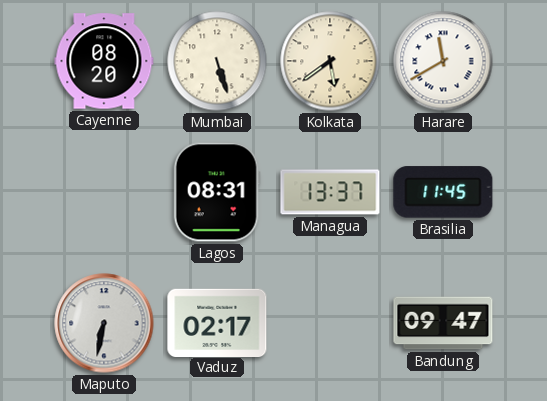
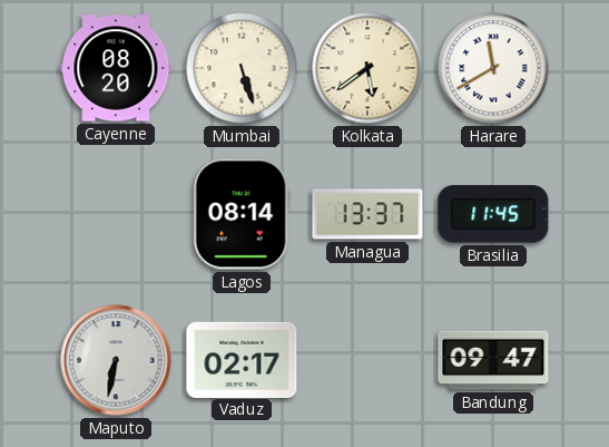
Lagos: 08:31 -> 08:14 (242, 214)
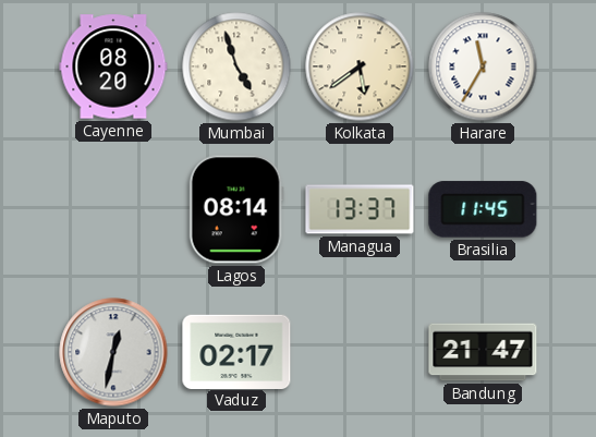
Mumbai: 5:27 -> 4:57 (236, 66)
Harare: 11:40 -> 11:35 (483, 66)
Maputo: 6:32 -> 12:32 (113, 352)
Bandung: 09:47 -> 21:47 (483, 352)
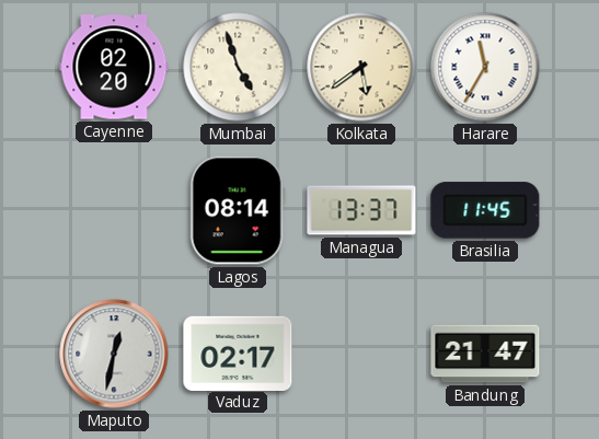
Cayenne: 08:20 -> 02:20 (114, 67)
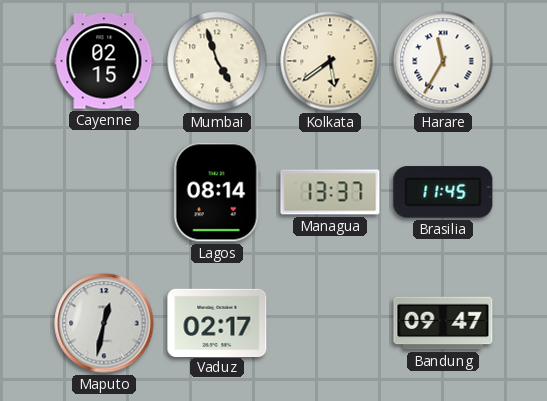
Cayenne: 02:20 -> 02:15 (104, 61)
Bandung: 21:47 -> 09:47 (443, 323)
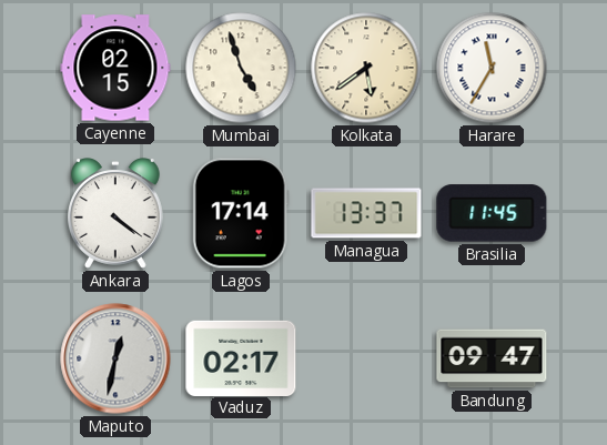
Ankara: none -> 4:21 (115, 213)
Lagos: 08:14 -> 17:14 (241, 213)
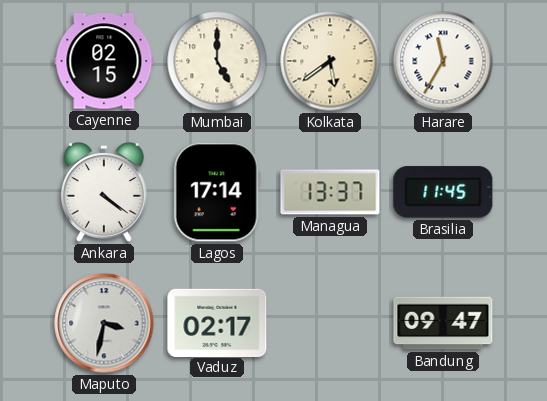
Mumbai: 4:57 -> 5:00 (217, 61)
Maputo: 12:32 -> 3:32 (104, 323)
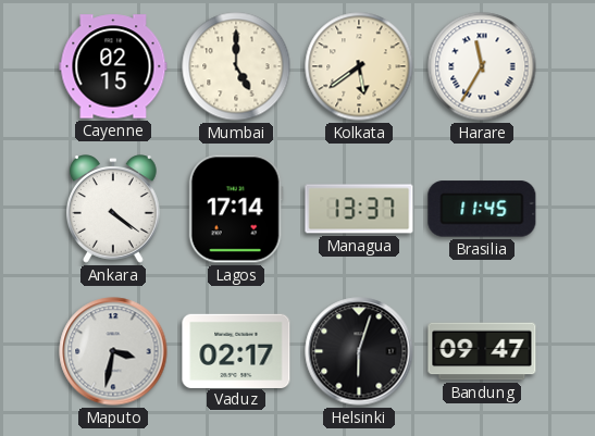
Helsinki: none -> 6:03 (359, 351)
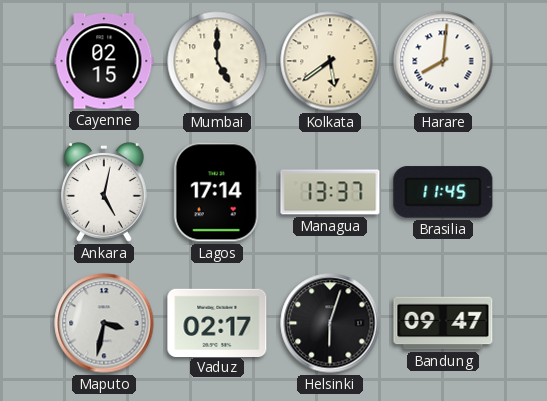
Harare: 11:35 -> 8:01 (443, 61)
Ankara: 4:21 -> 5:02 (104, 192)
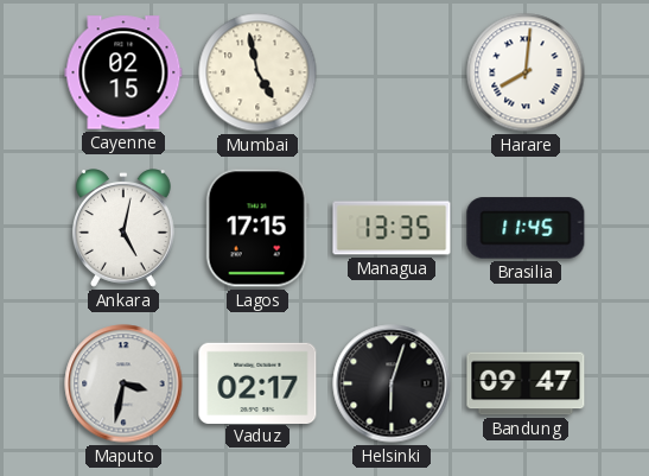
Mumbai: 5:00 -> 4:58 (257, 72)
Kolkata: 5:39 -> none (330, 61)
Lagos: 17:14 -> 17:15 (257, 228)
Managua: 13:37 -> 13:35 (392, 228)
